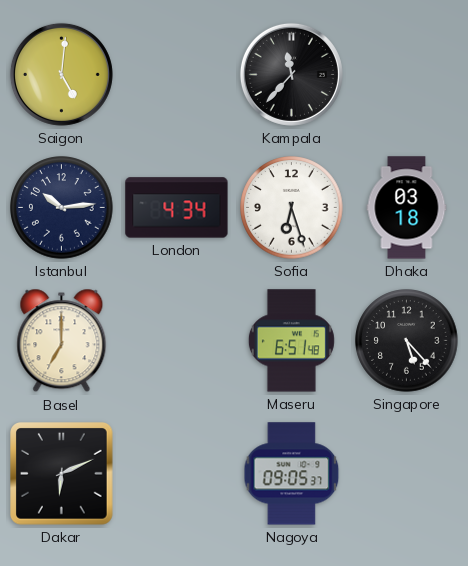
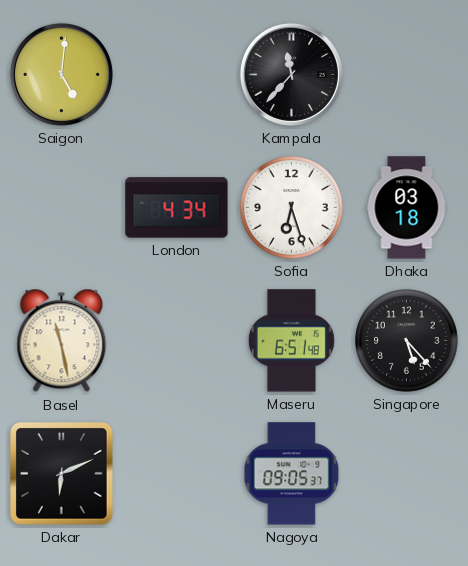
Istanbul: 10:14 -> none (62, 208)
Basel: 7:00 -> 11:28 (62, 341)
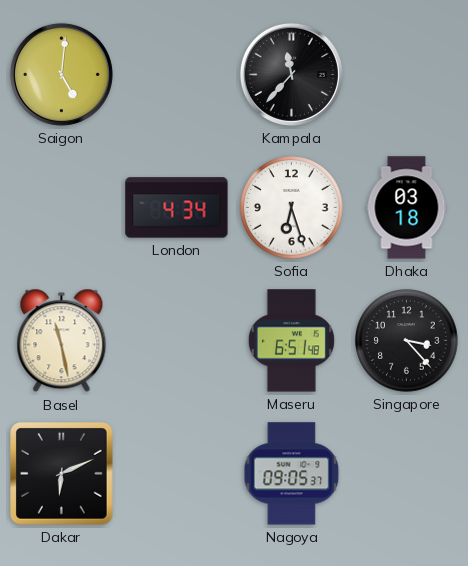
Singapore: 5:23 -> 3:23 (407, 341)
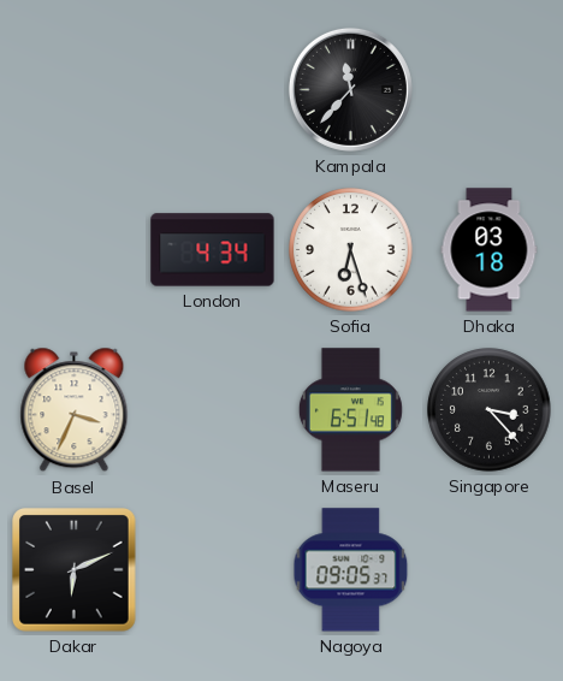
Saigon: 5:01 -> none (61, 74)
Basel: 11:28 -> 3:34 (75, 410)
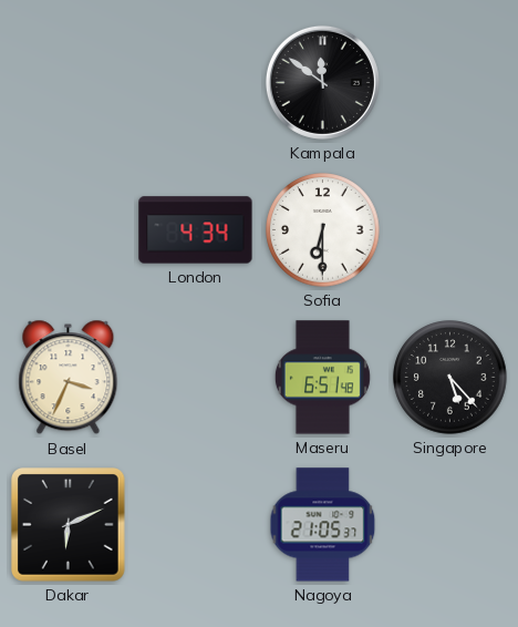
Kampala: 11:37 -> 11:51 (322, 82)
Sofia: 6:27 -> 6:30 (323, 230)
Dhaka: 03:18 -> none (490, 250)
Singapore: 3:23 -> 5:23 (450, 378)
Nagoya: 09:05 -> 21:05 (323, 525)
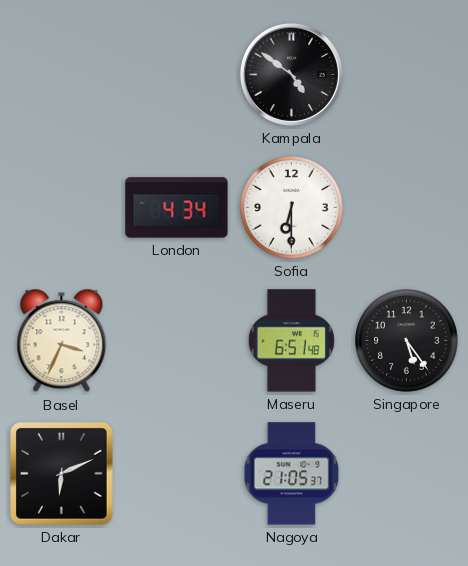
Kampala: 11:51 -> 4:51 (291, 74)
Singapore: 5:23 -> 5:24 (407, 341)
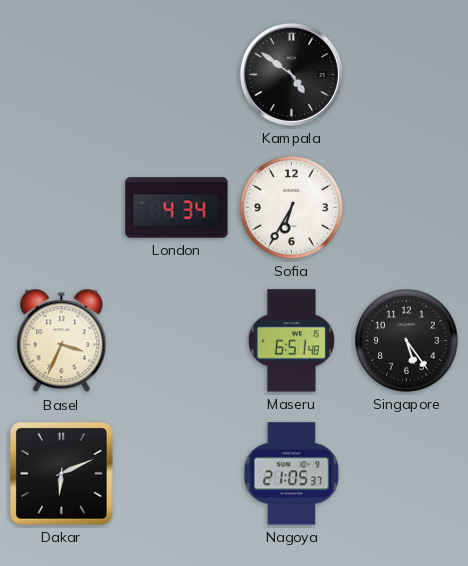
Sofia: 6:30 -> 6:35 (292, 208)
